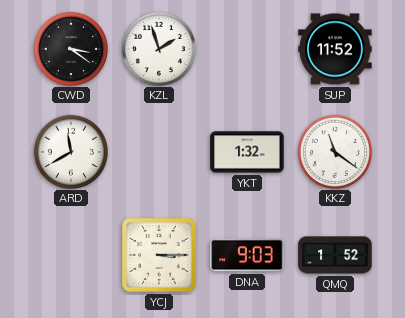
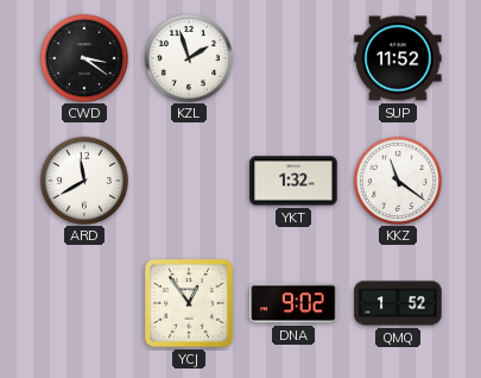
YCJ: 3:15 -> 12:54 (189, 303)
DNA: 9:03 -> 9:02 (293, 303)
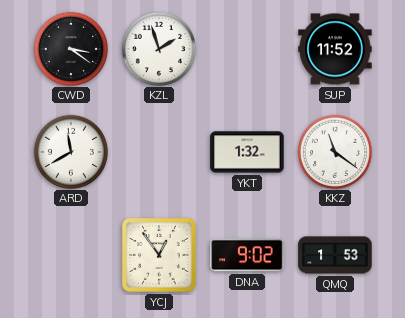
QMQ: 1:52 -> 1:53 (335, 255)
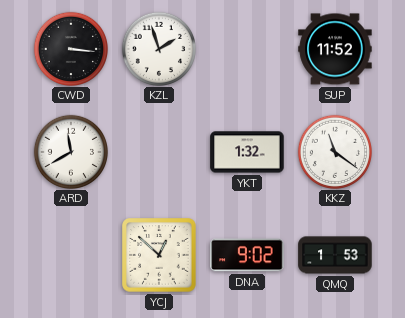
CWD: 3:21 -> 3:16 (70, 48)
YCJ: 12:54 -> 12:52 (159, 255)
